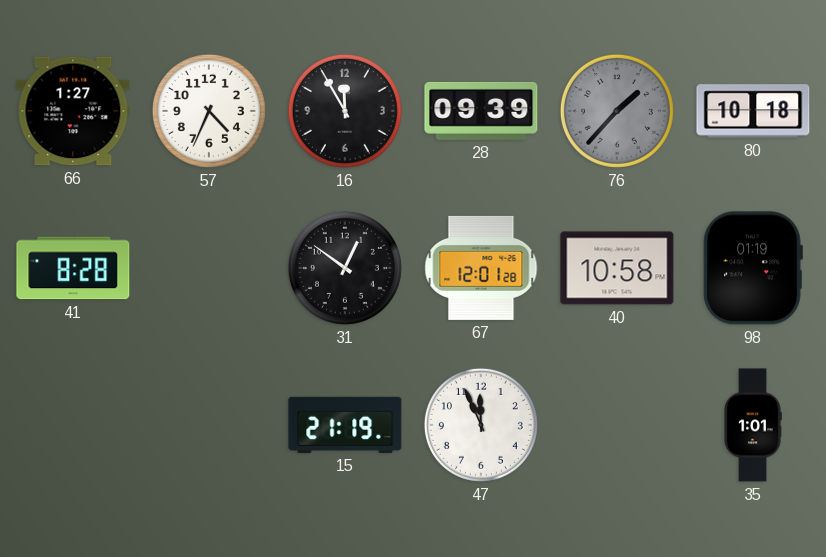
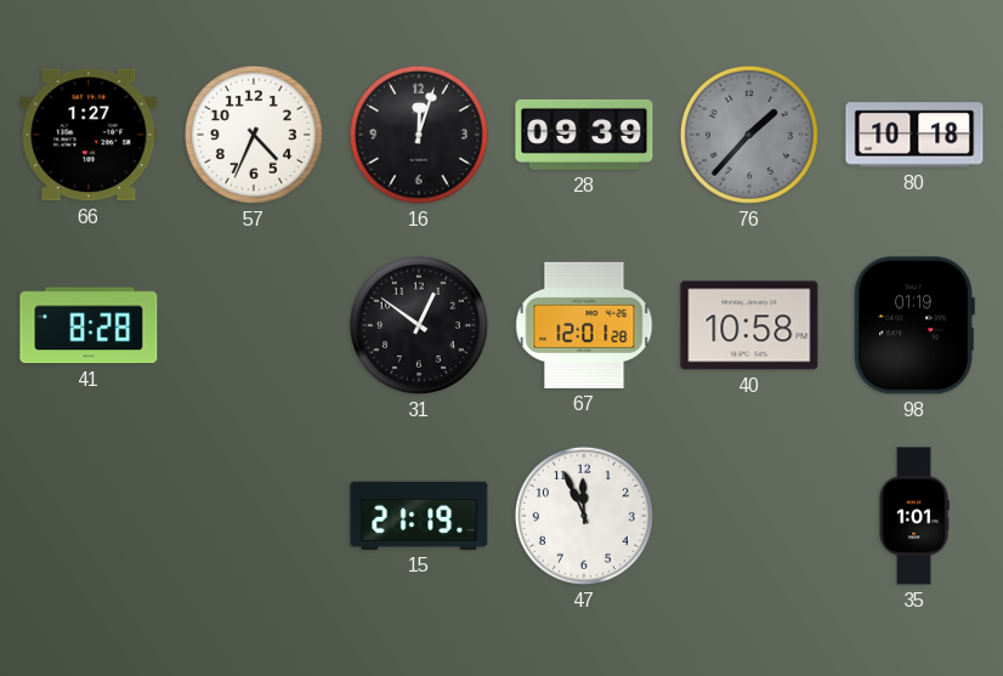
16: 11:55 -> 12:03 (419, 135)
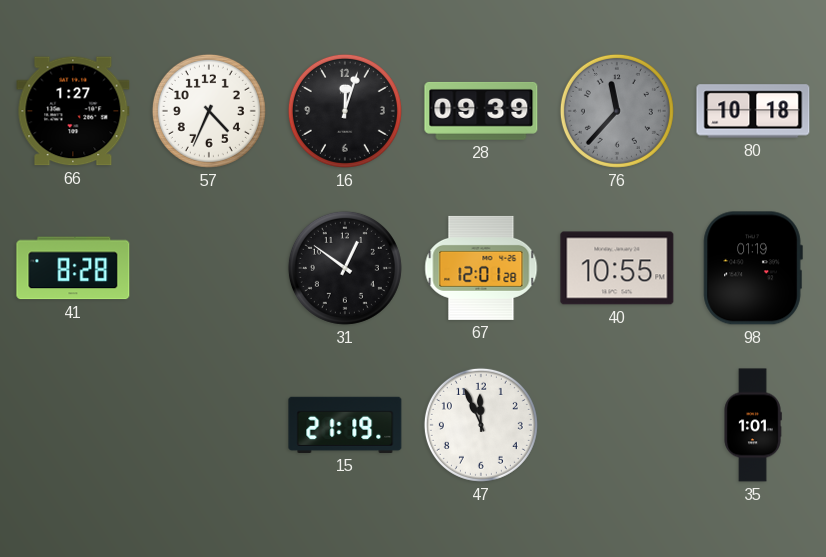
76: 1:37 -> 11:37 (617, 111)
40: 10:58 -> 10:55 (617, 268)
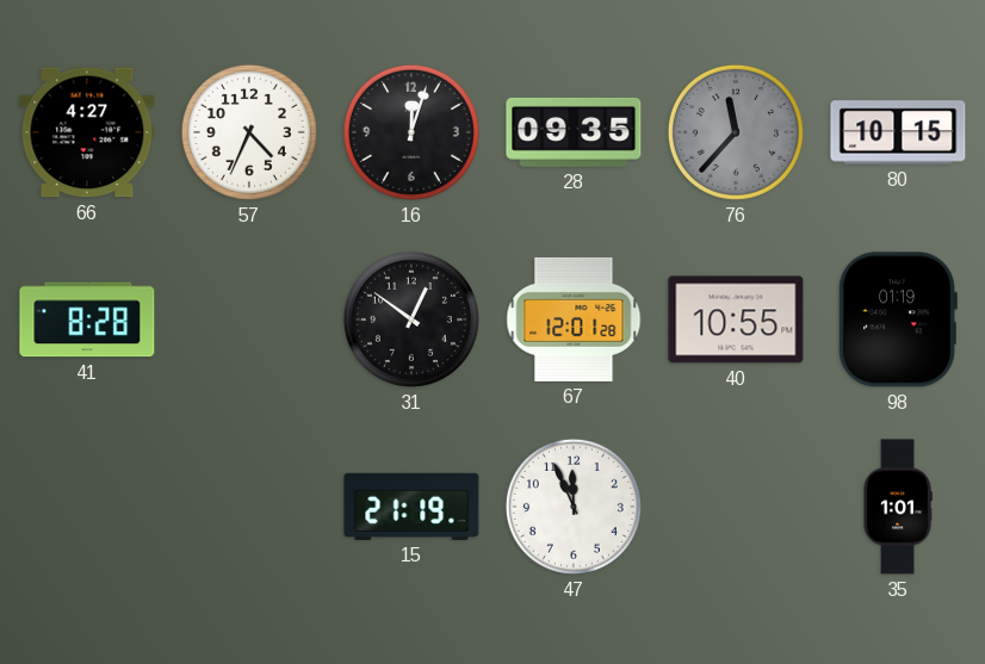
66: 1:27 -> 4:27 (87, 132)
28: 09:39 -> 09:35 (574, 132)
80: 10:18 -> 10:15 (898, 132)
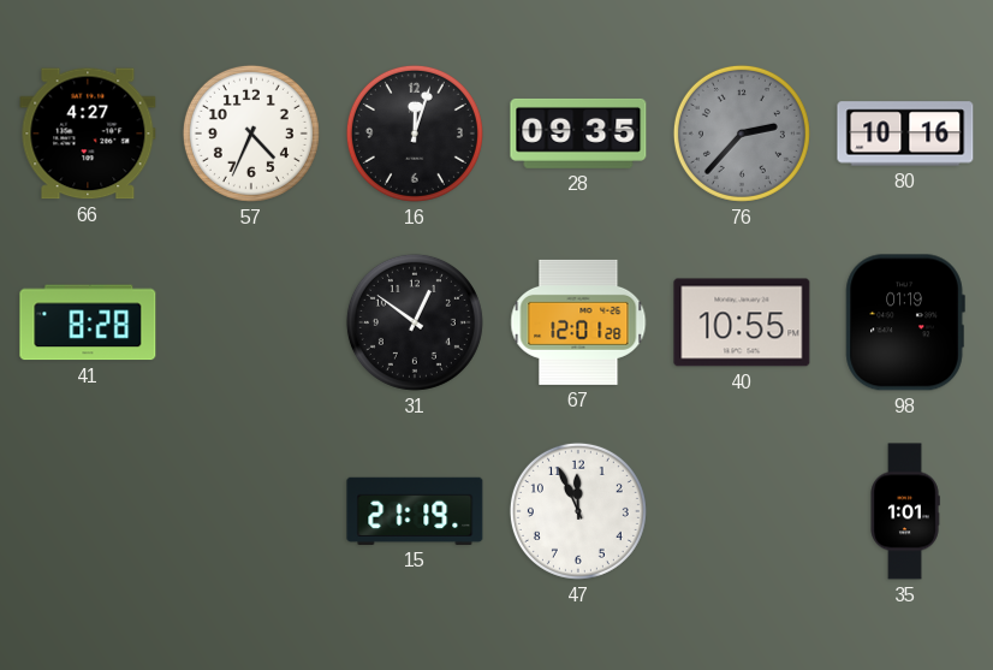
76: 11:37 -> 2:37 (742, 134)
80: 10:15 -> 10:16 (905, 134)
